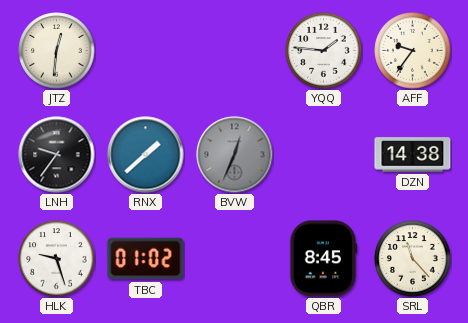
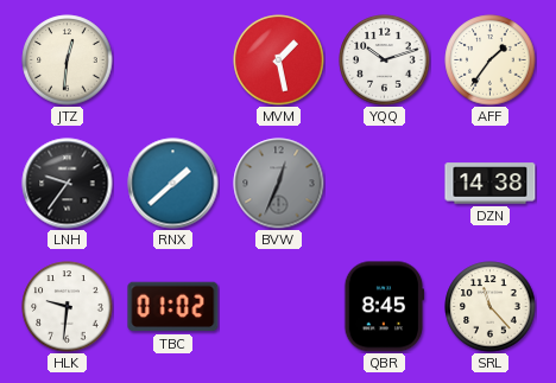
MVM: none -> 1:28 (279, 60)
YQQ: 1:46 -> 10:12 (385, 60)
AFF: 9:36 -> 1:36 (491, 60)
HLK: 9:27 -> 9:31 (68, 307)
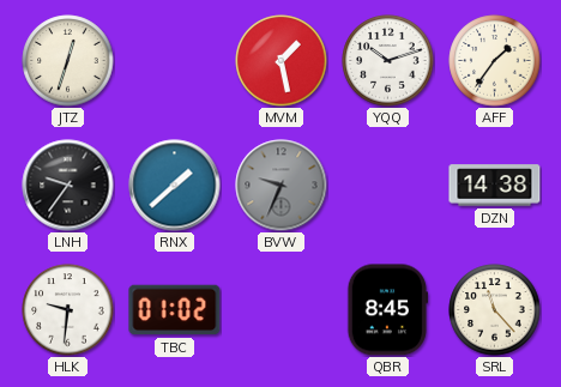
JTZ: 12:31 -> 12:33 (68, 61)
BVW: 12:34 -> 9:34 (282, 186)
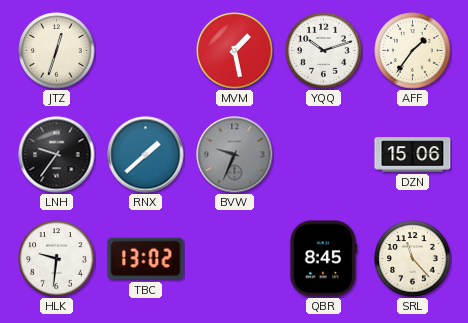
DZN: 14:38 -> 15:06 (413, 155)
TBC: 01:02 -> 13:02 (146, 259)
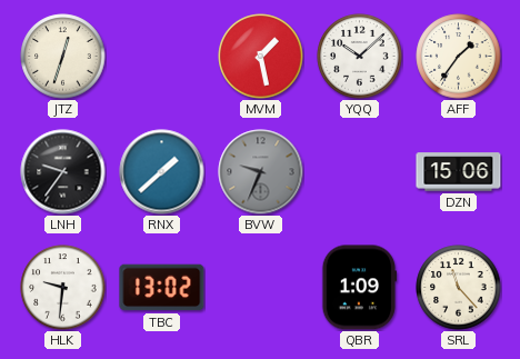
YQQ: 10:12 -> 10:08 (360, 57)
QBR: 8:45 -> 1:09 (360, 288)
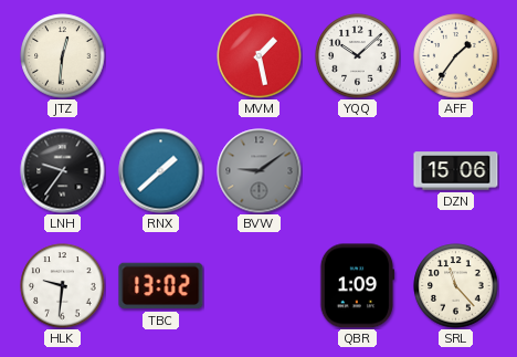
JTZ: 12:33 -> 12:31 (63, 56)
BVW: 9:34 -> 9:09 (260, 171)
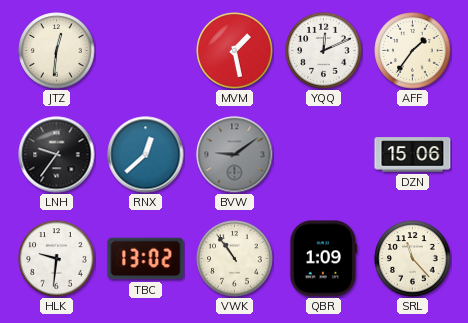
YQQ: 10:08 -> 12:11 (324, 51)
RNX: 1:38 -> 12:38 (146, 155)
VWK: none -> 10:54 (235, 259)
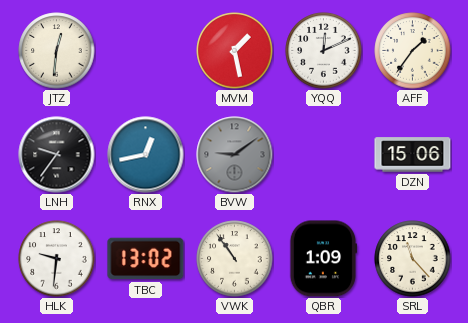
RNX: 12:38 -> 12:43 (146, 155)
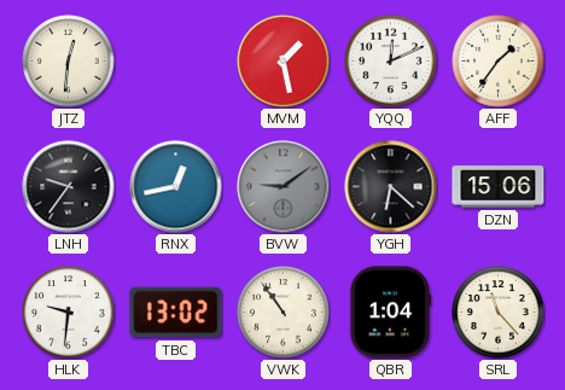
YGH: none -> 6:22 (391, 187)
QBR: 1:09 -> 1:04 (391, 313)
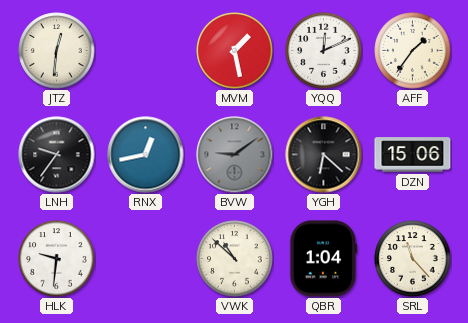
TBC: 13:02 -> none (176, 313)
VWK: 10:54 -> 10:52 (235, 259)
